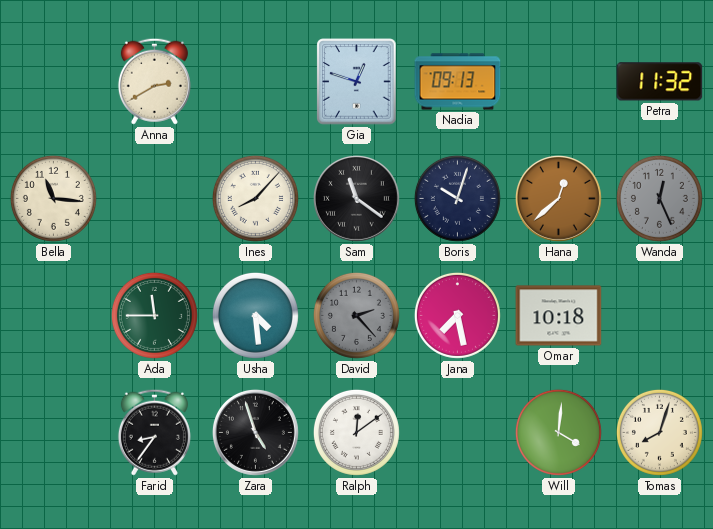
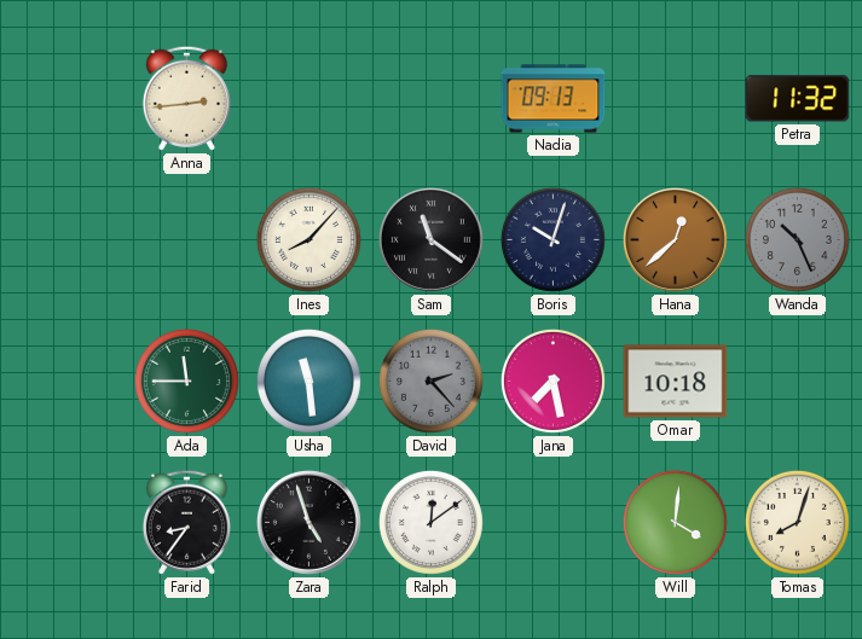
Anna: 2:40 -> 2:44 (186, 98)
Gia: 12:48 -> none (357, 82)
Bella: 11:16 -> none (53, 198)
Wanda: 12:26 -> 10:26 (797, 239)
Usha: 4:29 -> 11:29 (308, 381)
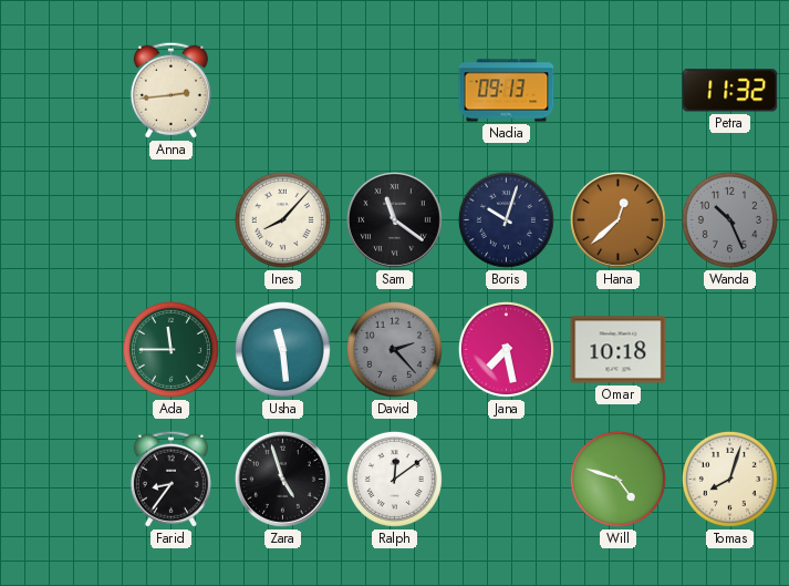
Will: 4:01 -> 4:48 (617, 479)
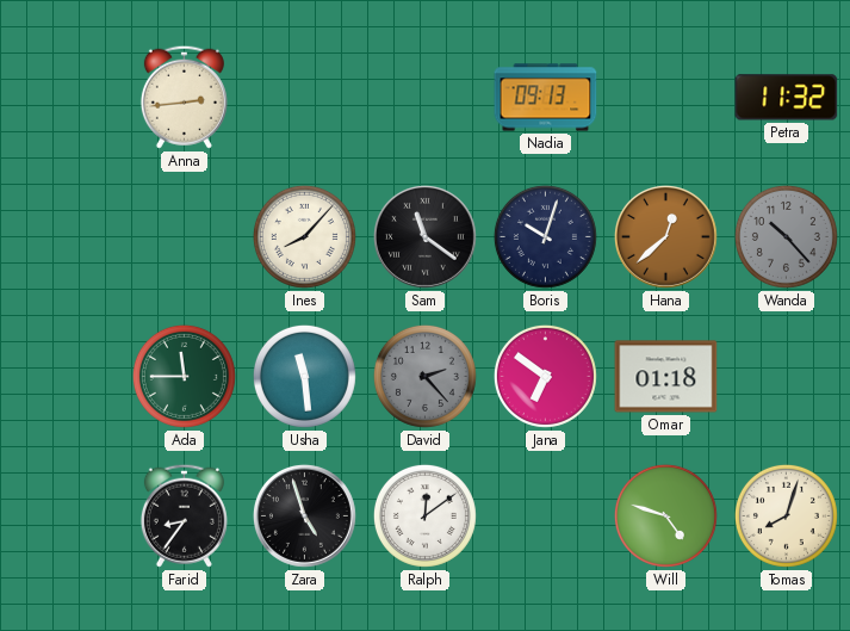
Wanda: 10:26 -> 10:23 (786, 236)
Jana: 7:28 -> 6:51 (545, 376)
Omar: 10:18 -> 01:18 (666, 377)
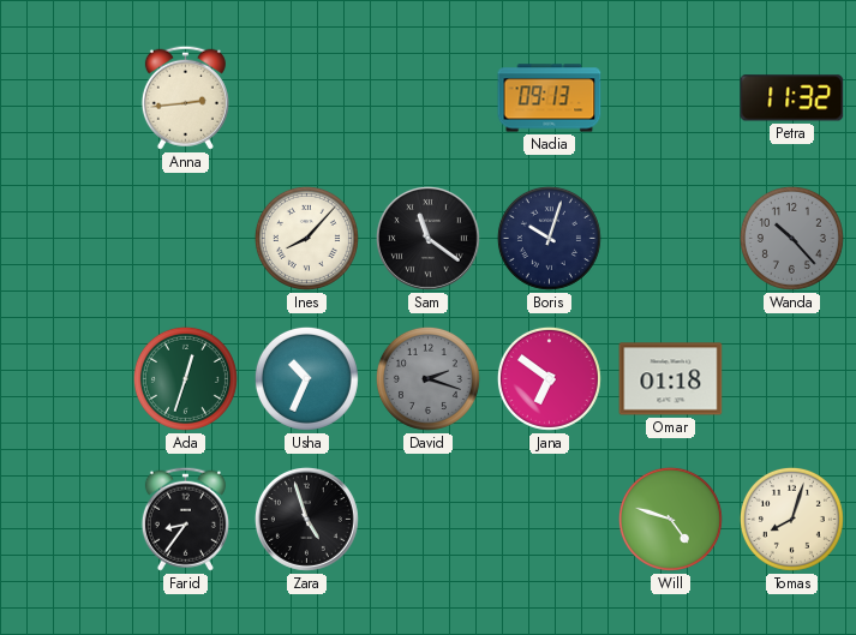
Hana: 12:38 -> none (665, 236)
Ada: 11:45 -> 12:33 (185, 378)
Usha: 11:29 -> 10:34 (306, 378)
David: 2:23 -> 2:18 (427, 378)
Ralph: 12:09 -> none (424, 515)
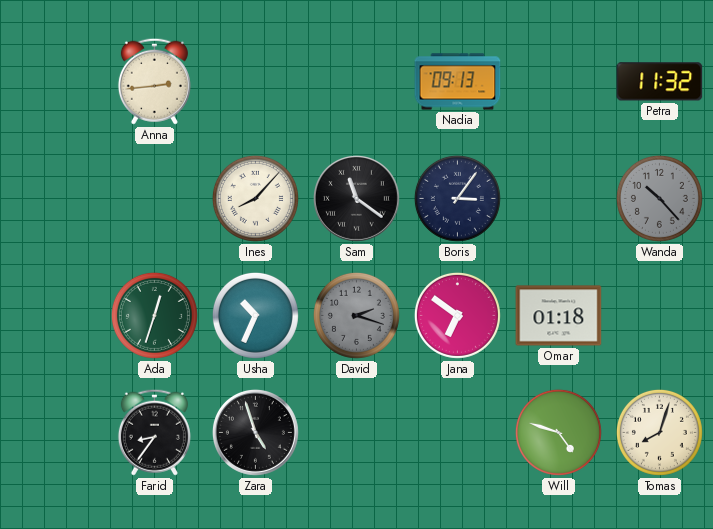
Boris: 10:03 -> 3:06 (457, 198)
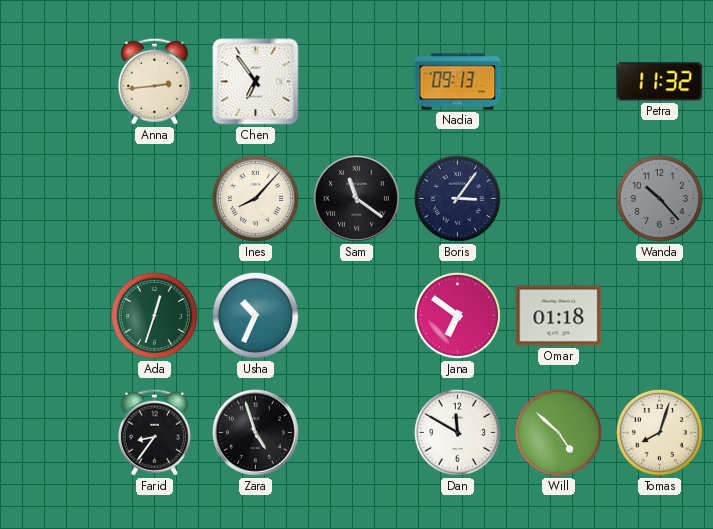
Chen: none -> 6:54 (256, 82)
David: 2:18 -> none (356, 315)
Dan: none -> 11:50 (457, 432)
Will: 4:48 -> 4:52 (558, 432)
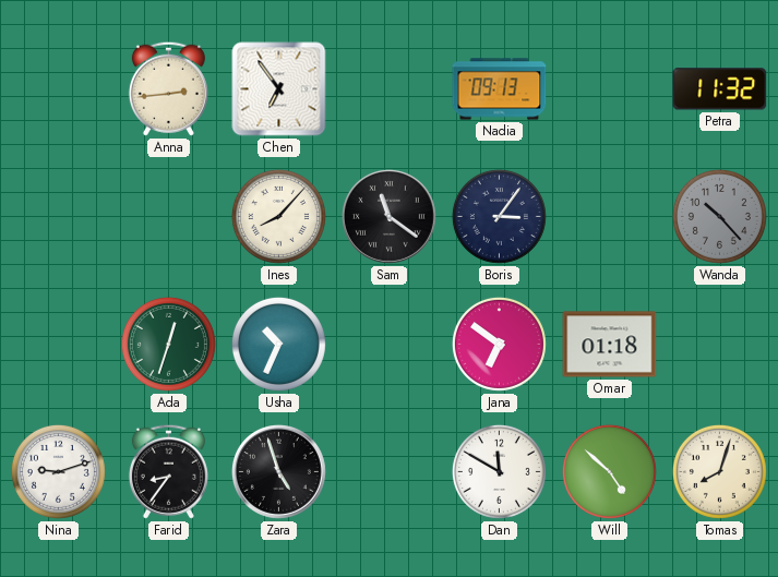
Nina: none -> 9:12 (58, 471)
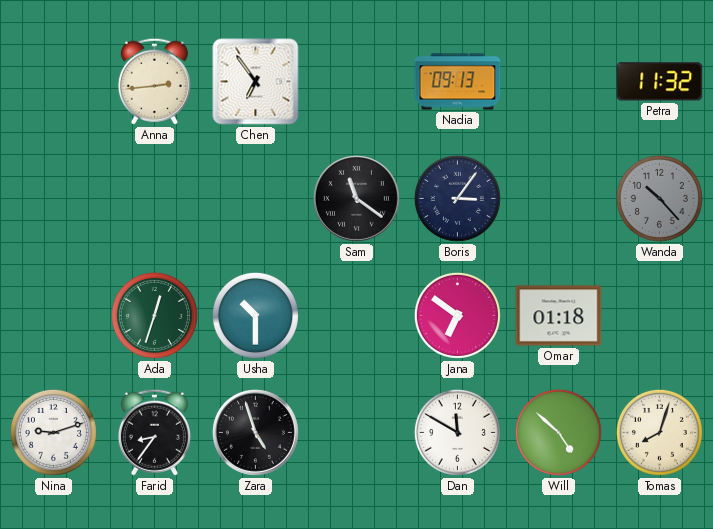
Ines: 8:07 -> none (278, 216)
Usha: 10:34 -> 10:30 (255, 315)
